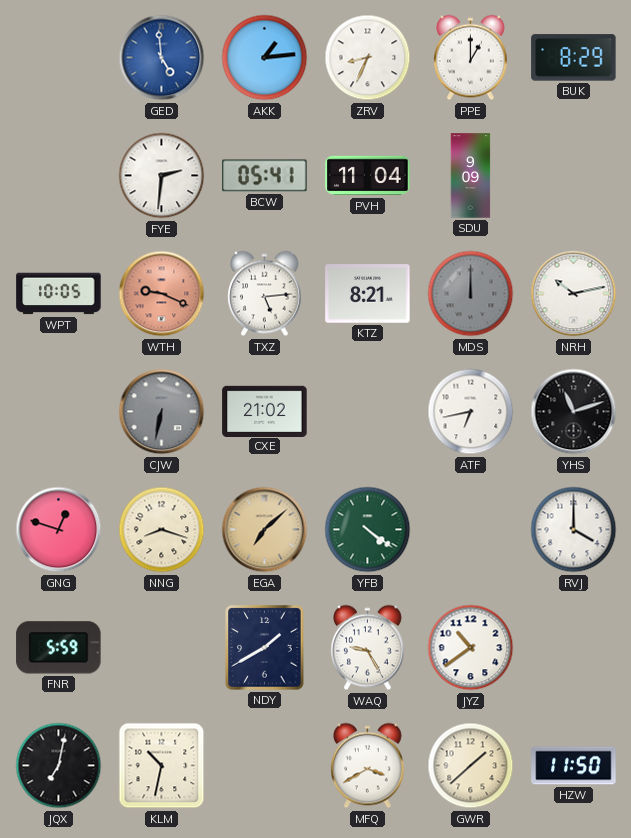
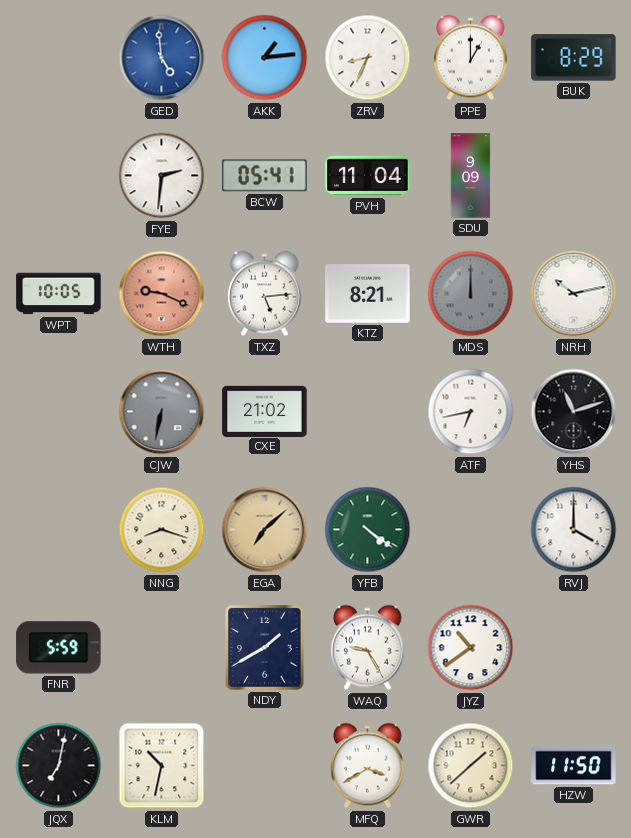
GNG: 12:48 -> none (59, 530)
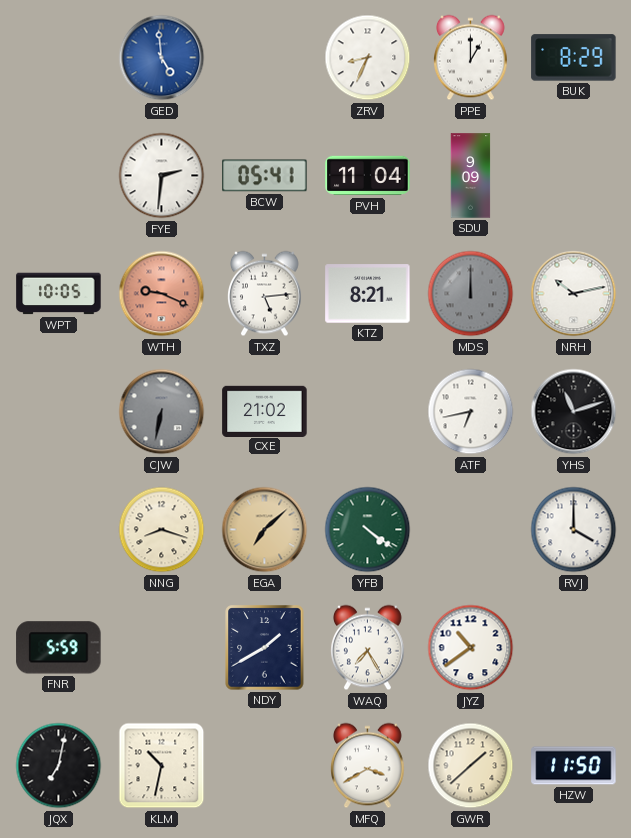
AKK: 1:14 -> none (265, 58)
WAQ: 9:25 -> 7:25 (368, 648)
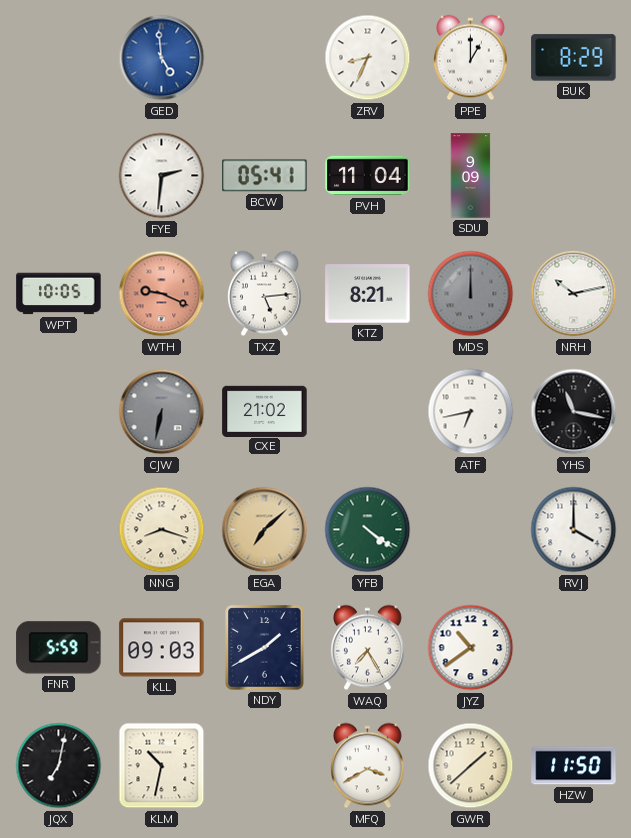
YHS: 11:12 -> 11:17 (574, 412)
KLL: none -> 09:03 (162, 648)
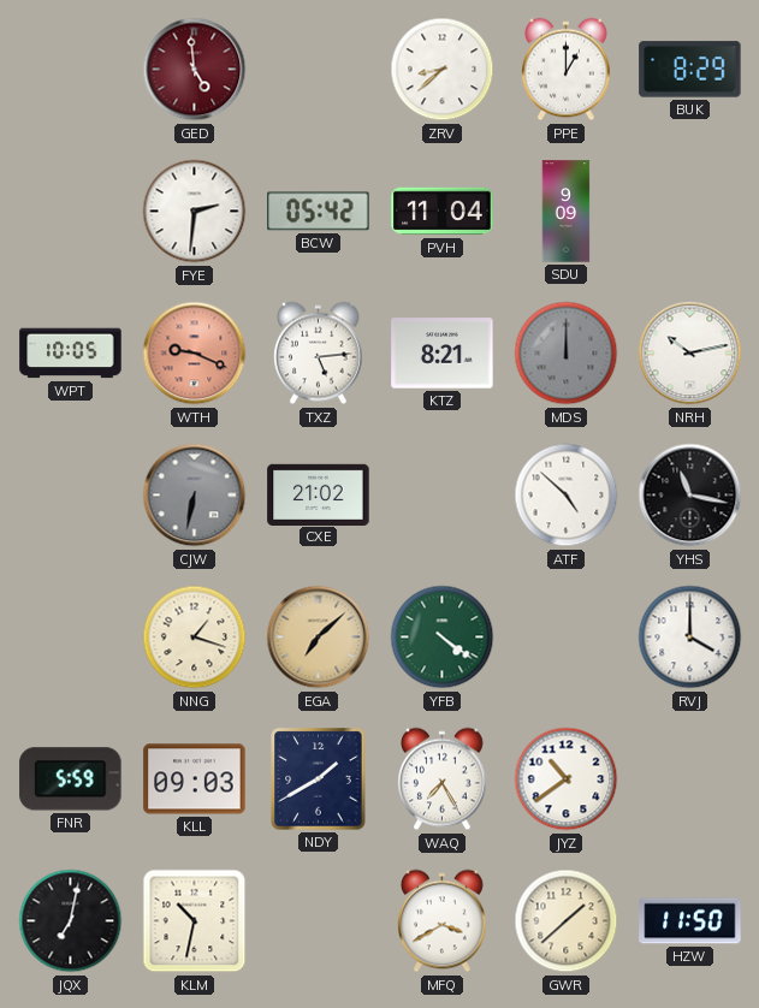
GED dial: blue -> burgundy (195, 70)
ZRV: 8:34 -> 8:38 (443, 70)
BCW: 05:41 -> 05:42 (319, 212)
ATF: 6:43 -> 4:52 (567, 496)
NNG: 8:18 -> 1:18 (195, 638)
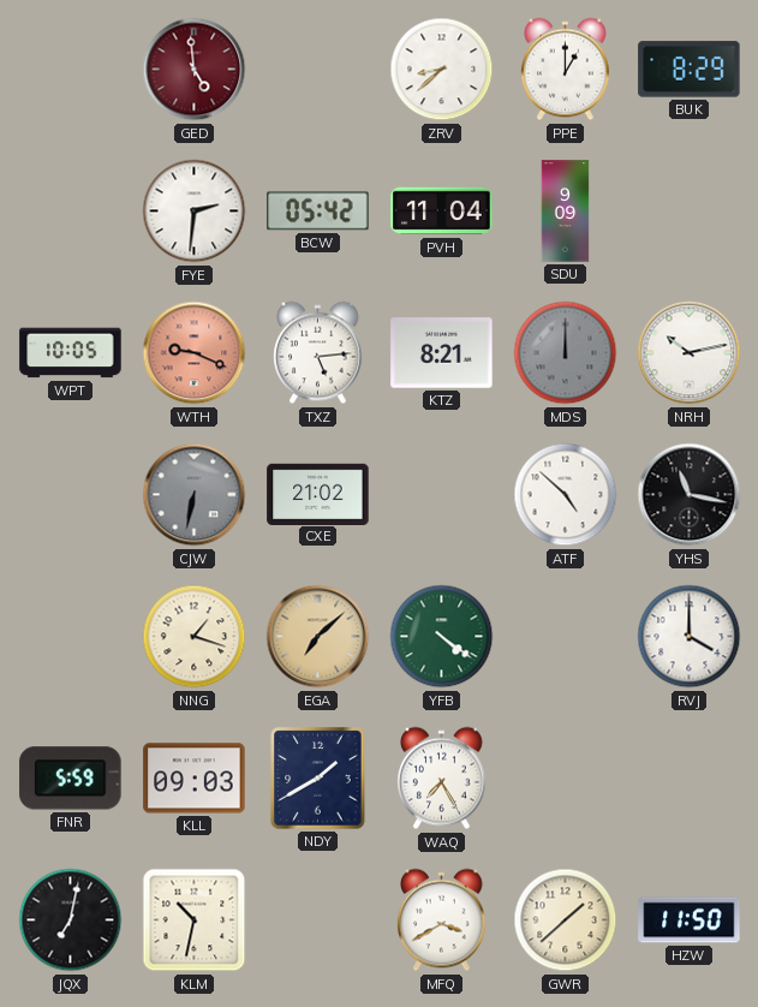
JYZ: 10:39 -> none (567, 779)
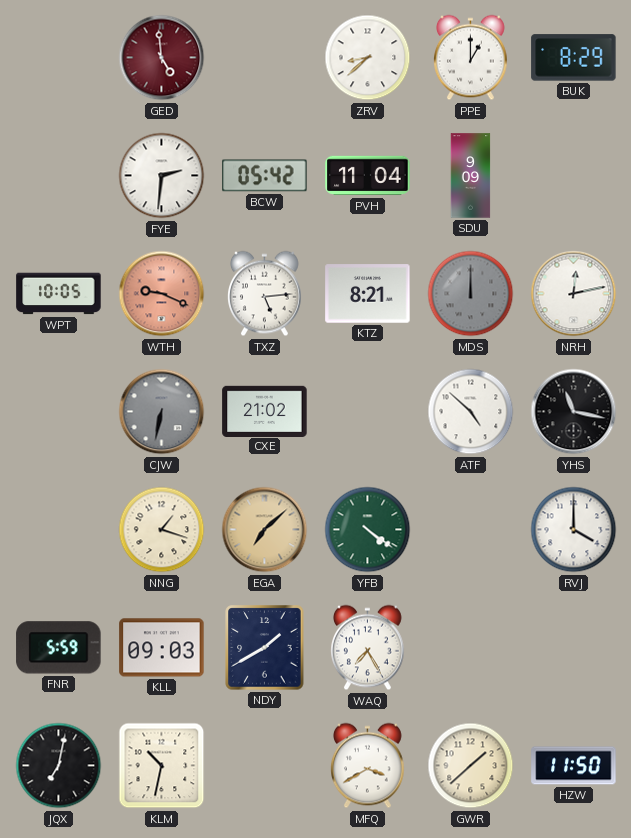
NRH: 10:13 -> 12:13 (574, 294)
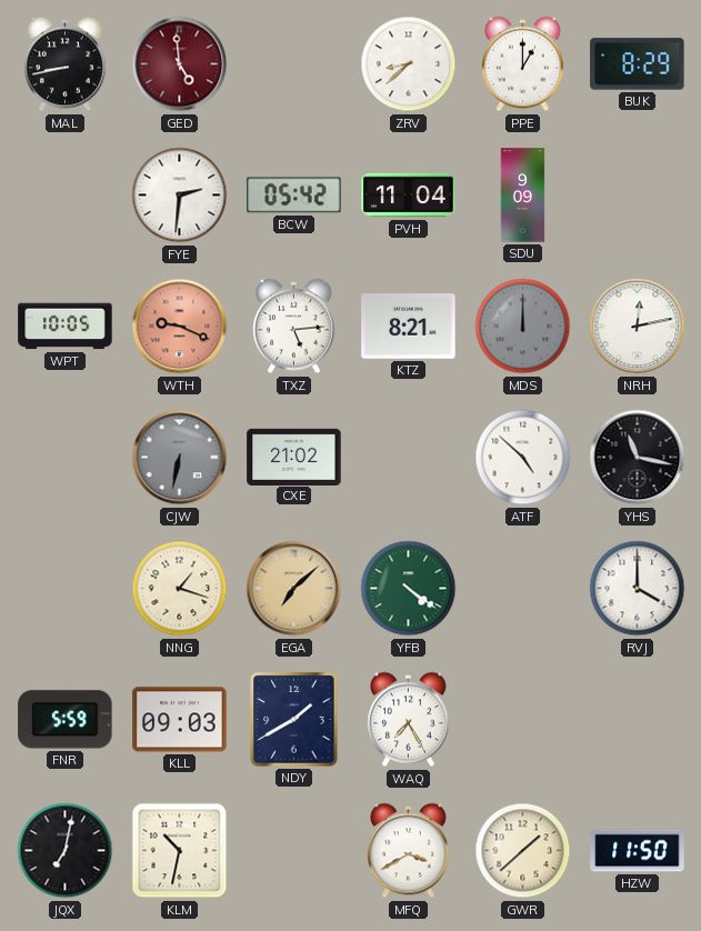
MAL: none -> 8:43 (66, 64)
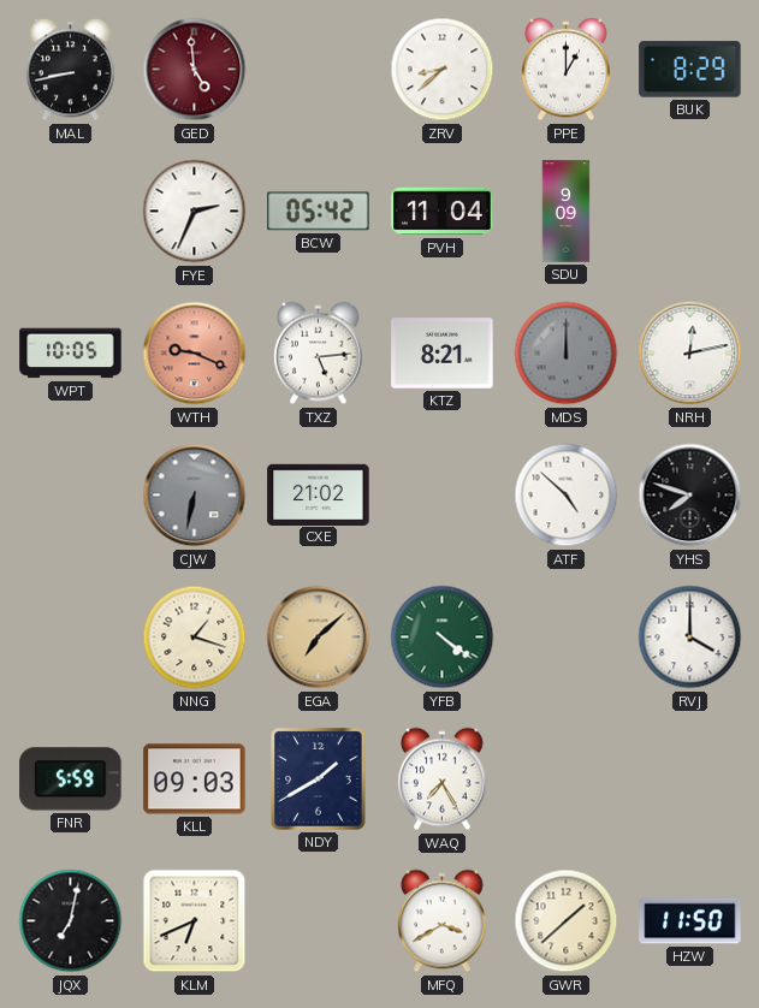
FYE: 2:31 -> 2:34 (195, 212)
YHS: 11:17 -> 7:48 (690, 496)
KLM: 10:32 -> 6:41 (195, 921)
